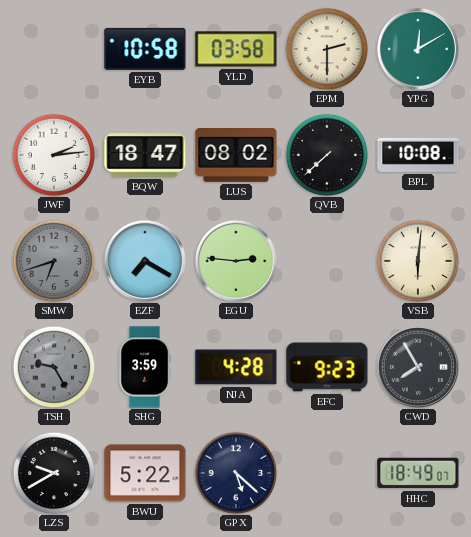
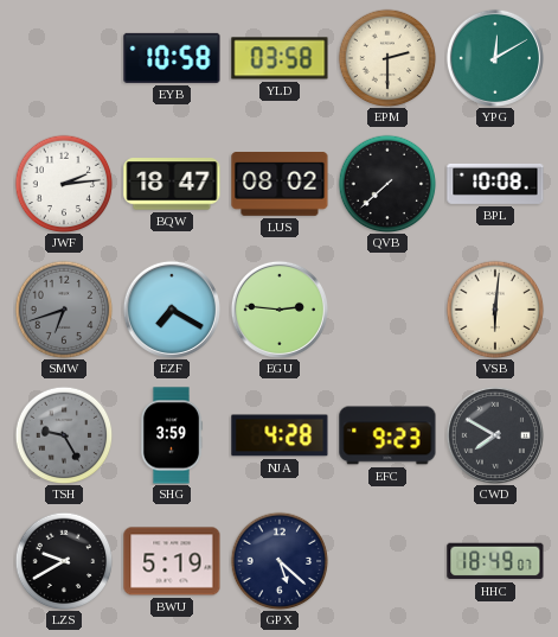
CWD: 7:55 -> 7:50 (495, 435)
BWU: 5:22 -> 5:19 (172, 561)
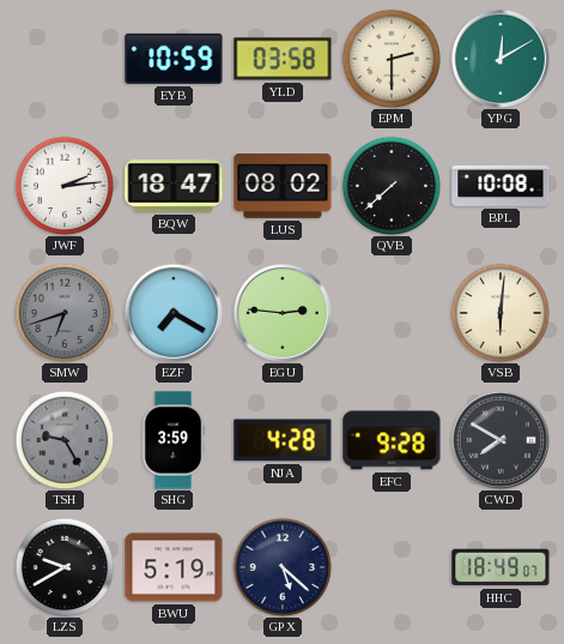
EYB: 10:58 -> 10:59 (174, 59)
EFC: 9:23 -> 9:28 (392, 440)
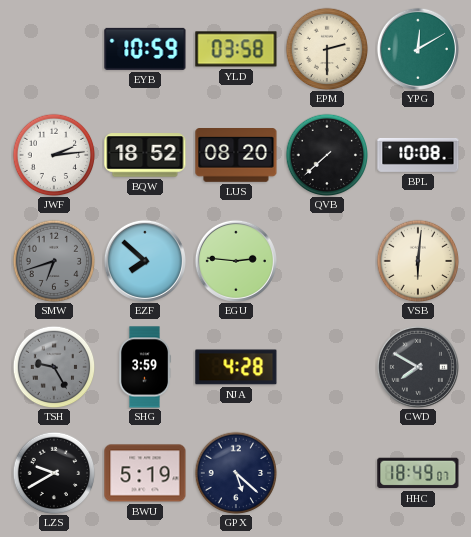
BQW: 18:47 -> 18:52 (145, 155)
LUS: 08:02 -> 08:20 (236, 156)
EZF: 7:20 -> 7:52 (145, 261)
EFC: 9:28 -> none (392, 440)
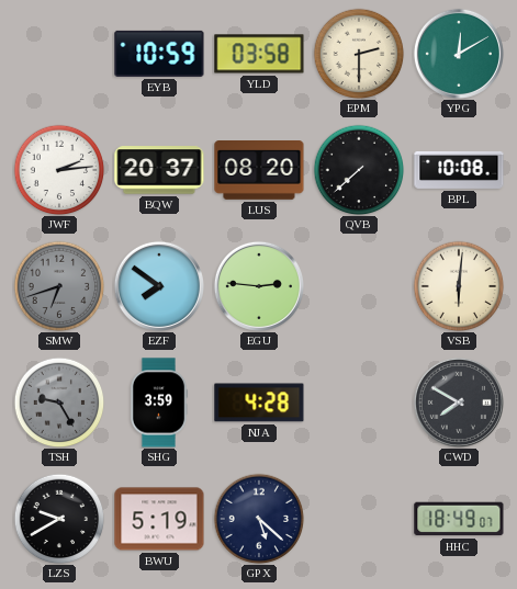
BQW: 18:52 -> 20:37 (159, 170)
EZF: 7:52 -> 7:51 (159, 286)
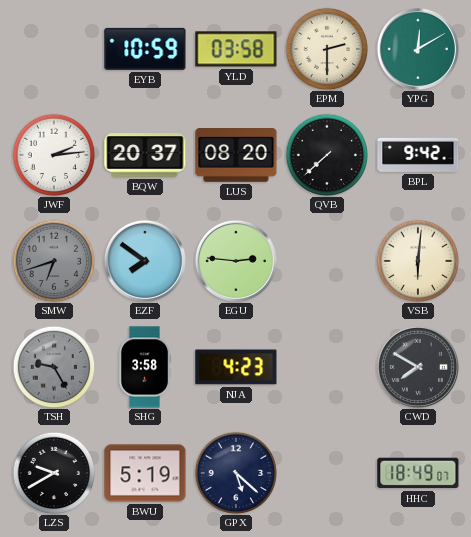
BPL: 10:08 -> 9:42 (418, 155)
SHG: 3:59 -> 3:58 (145, 367)
NJA: 4:28 -> 4:23 (236, 367)
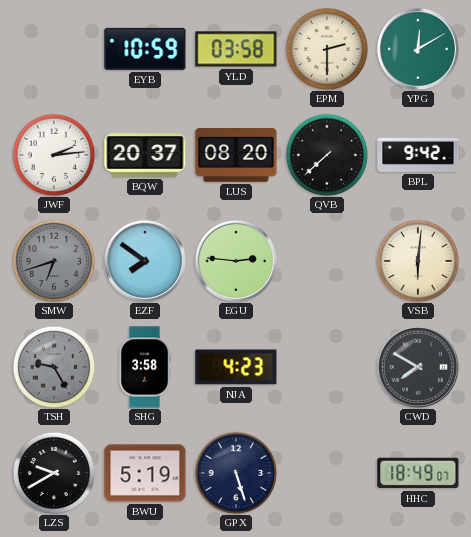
GPX: 5:22 -> 5:27 (236, 473)
